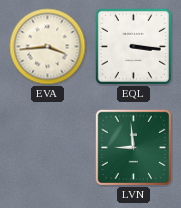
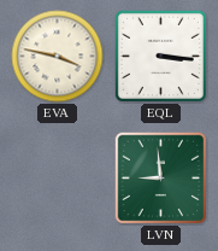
EVA: 3:44 -> 3:47 (58, 57)
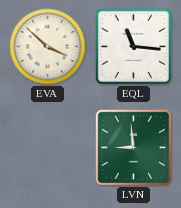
EVA: 3:47 -> 3:52 (48, 47)
EQL: 3:16 -> 11:16 (133, 46)
